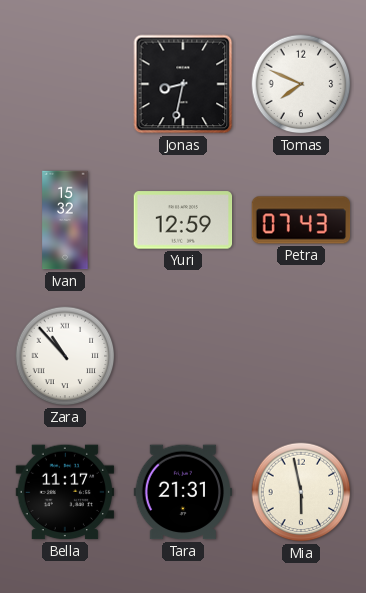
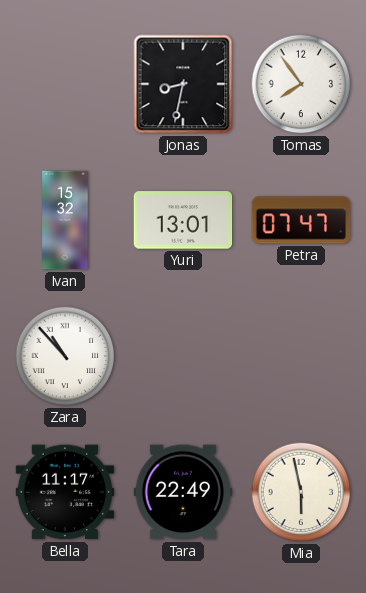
Tomas: 7:49 -> 7:54 (301, 84)
Yuri: 12:59 -> 13:01 (183, 220)
Petra: 07:43 -> 07:47 (301, 220)
Tara: 21:31 -> 22:49 (183, 492)
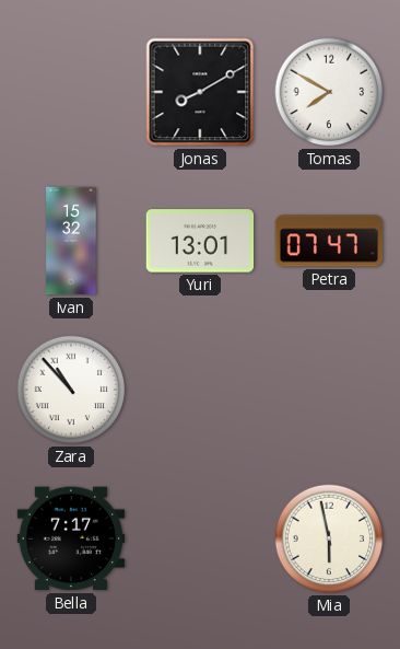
Jonas: 8:32 -> 8:10 (200, 92)
Tomas: 7:54 -> 7:50 (329, 92)
Bella: 11:17 -> 7:17 (71, 538)
Tara: 22:49 -> none (183, 492)
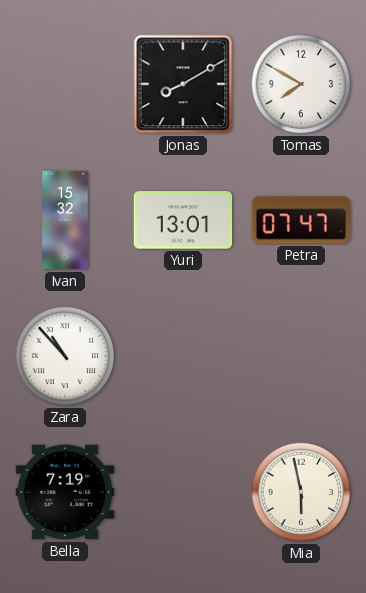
Bella: 7:17 -> 7:19 (65, 492)
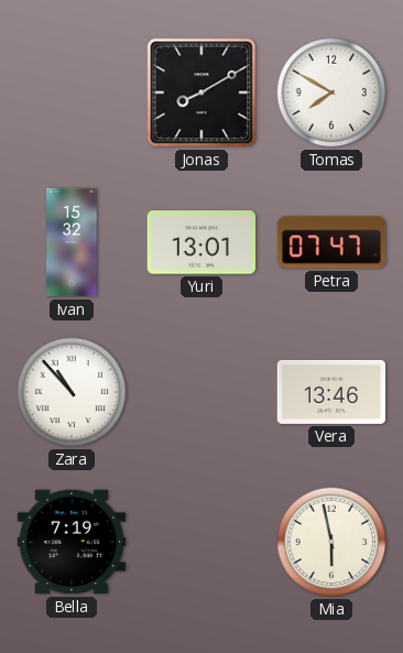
Vera: none -> 13:46 (331, 392)
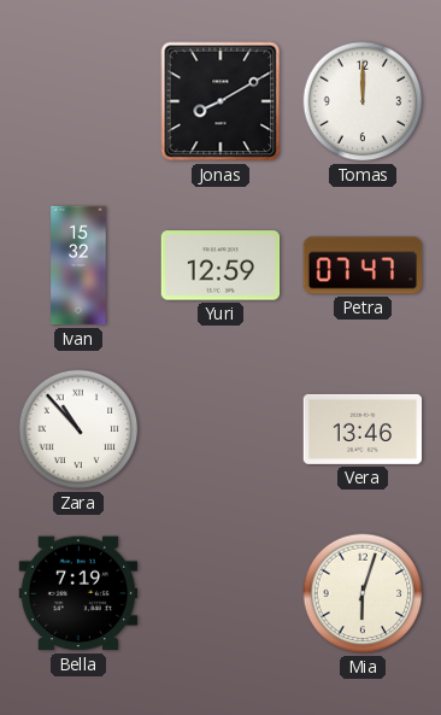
Tomas: 7:50 -> 12:00 (363, 101)
Yuri: 13:01 -> 12:59 (220, 265)
Mia: 5:58 -> 6:03 (363, 593)
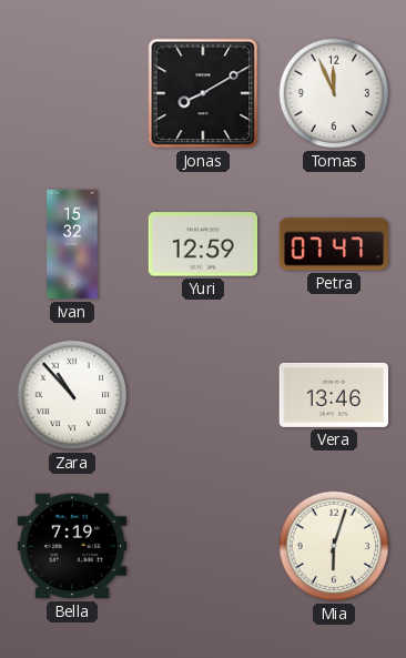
Tomas: 12:00 -> 11:56 (334, 93)
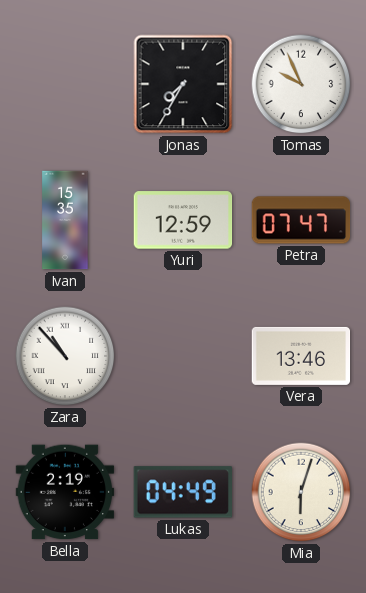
Jonas: 8:10 -> 7:35 (183, 84)
Tomas: 11:56 -> 9:56 (301, 84)
Ivan: 15:32 -> 15:35 (65, 220)
Bella: 7:19 -> 2:19 (65, 492)
Lukas: none -> 04:49 (183, 492)
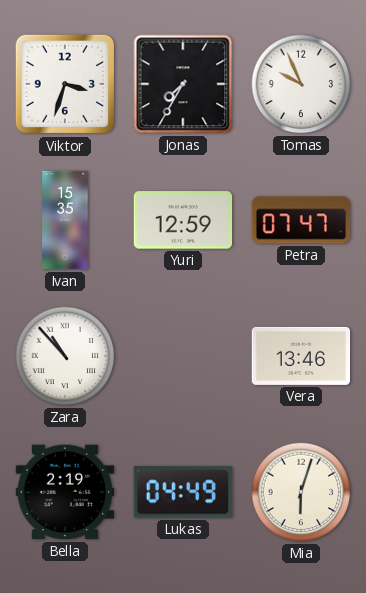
Viktor: none -> 3:33 (65, 84)
